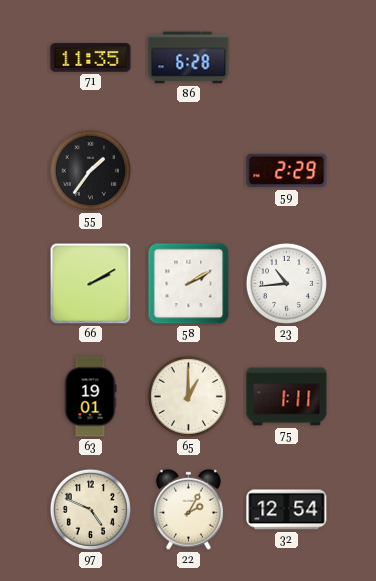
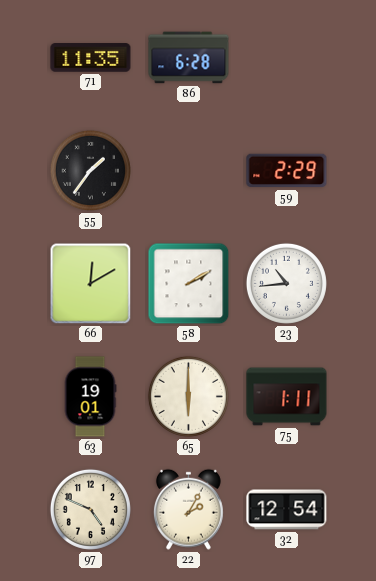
66: 2:10 -> 12:10 (91, 284)
65: 1:00 -> 6:00 (188, 396)
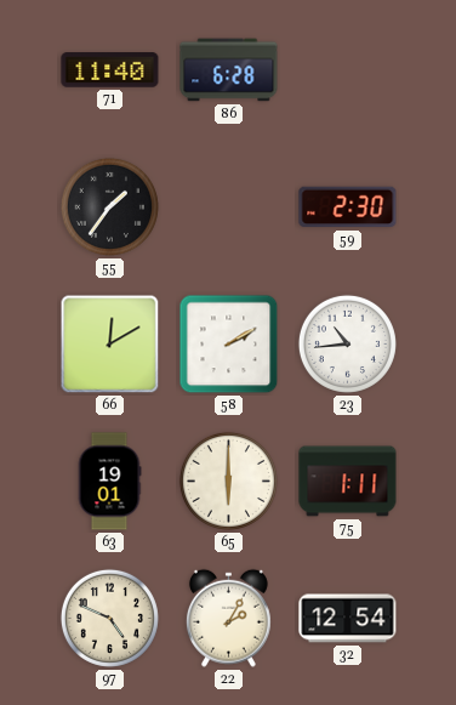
71: 11:35 -> 11:40 (110, 70)
59: 2:29 -> 2:30 (348, 207)
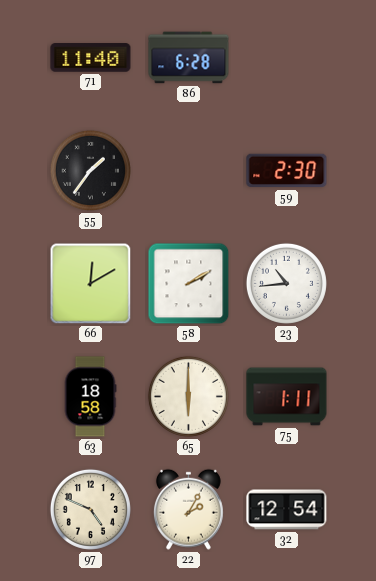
63: 19:01 -> 18:58 (90, 397)
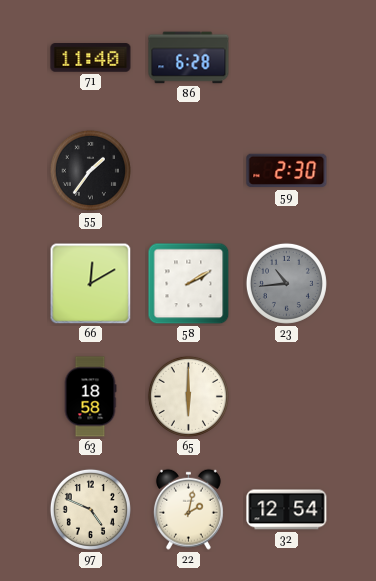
23 dial: white -> grey (286, 283)
75: 1:11 -> none (287, 397)
22: 2:05 -> 2:02 (188, 509)
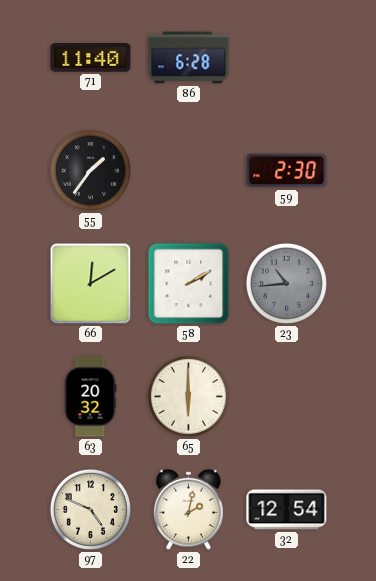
63: 18:58 -> 20:32 (90, 397)
